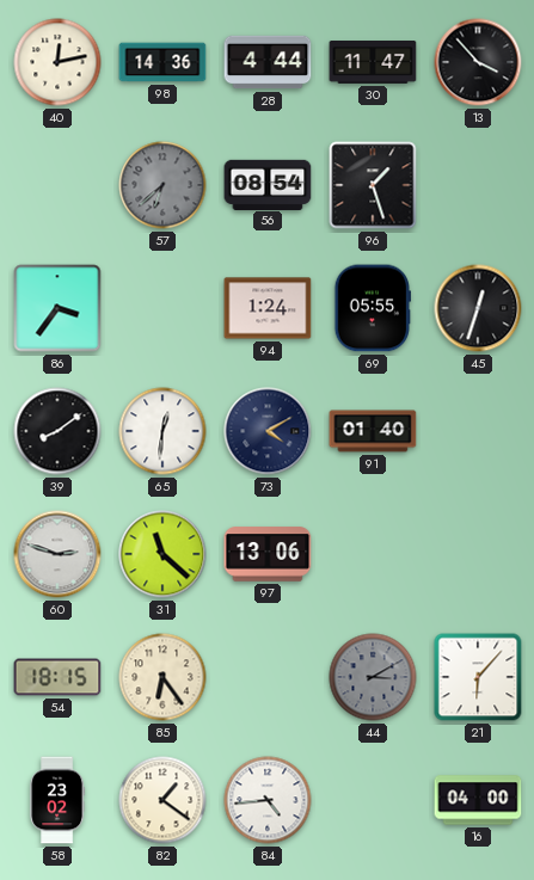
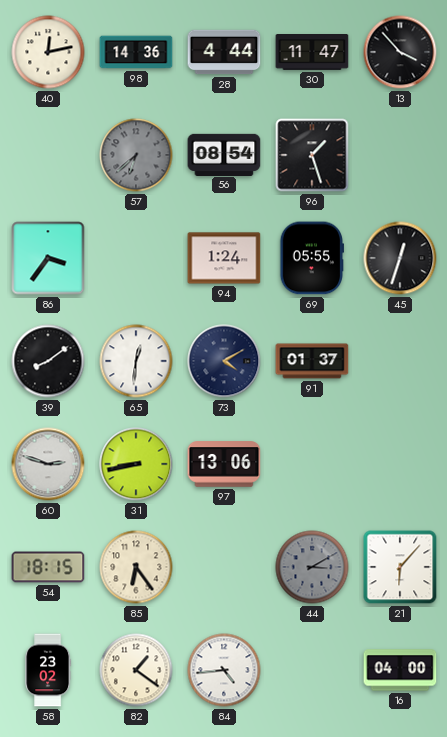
91: 01:40 -> 01:37 (312, 361)
31: 11:22 -> 8:43 (136, 464)
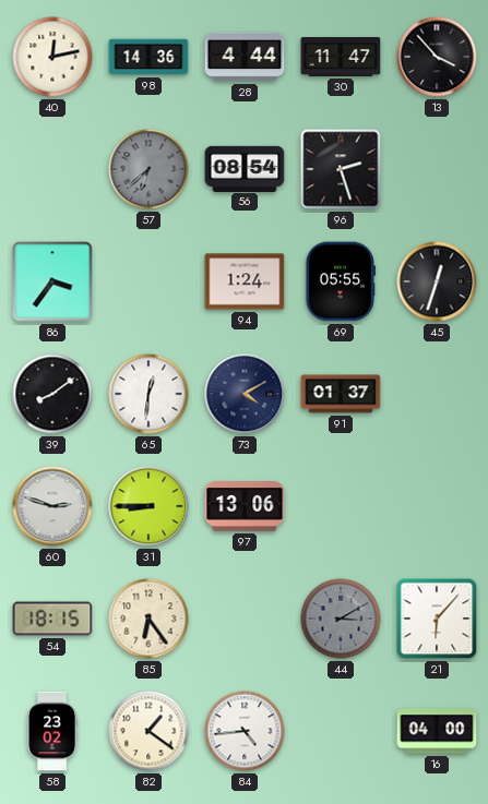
96: 1:27 -> 2:27 (341, 169)
31: 8:43 -> 8:45 (148, 506)
